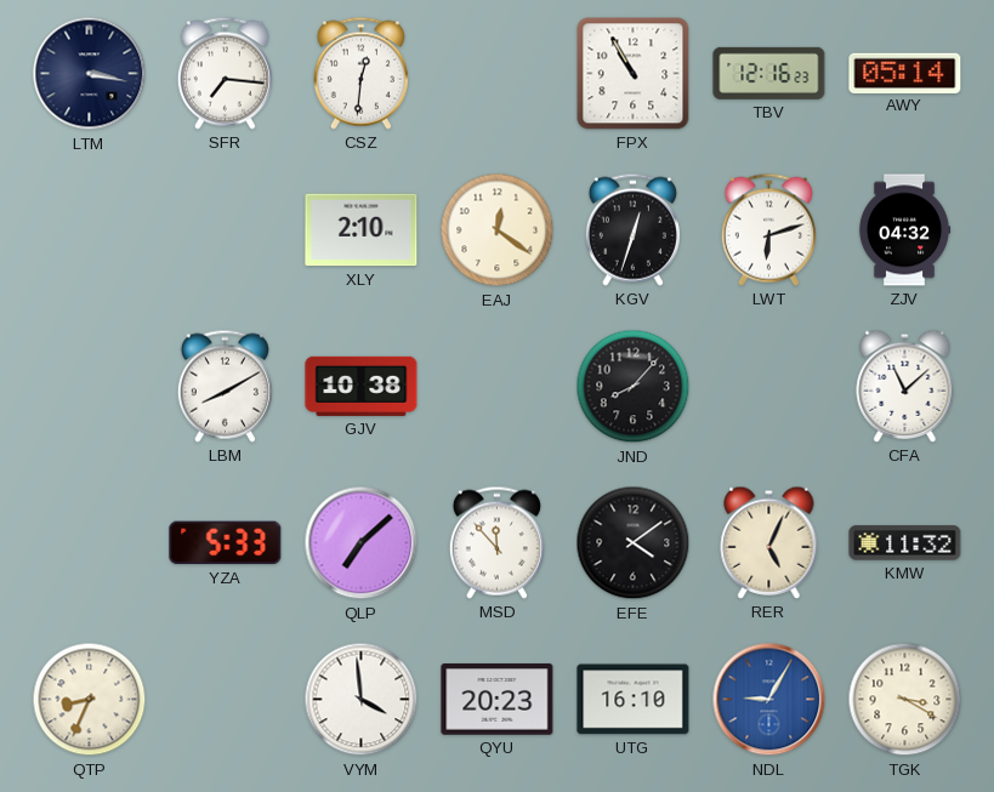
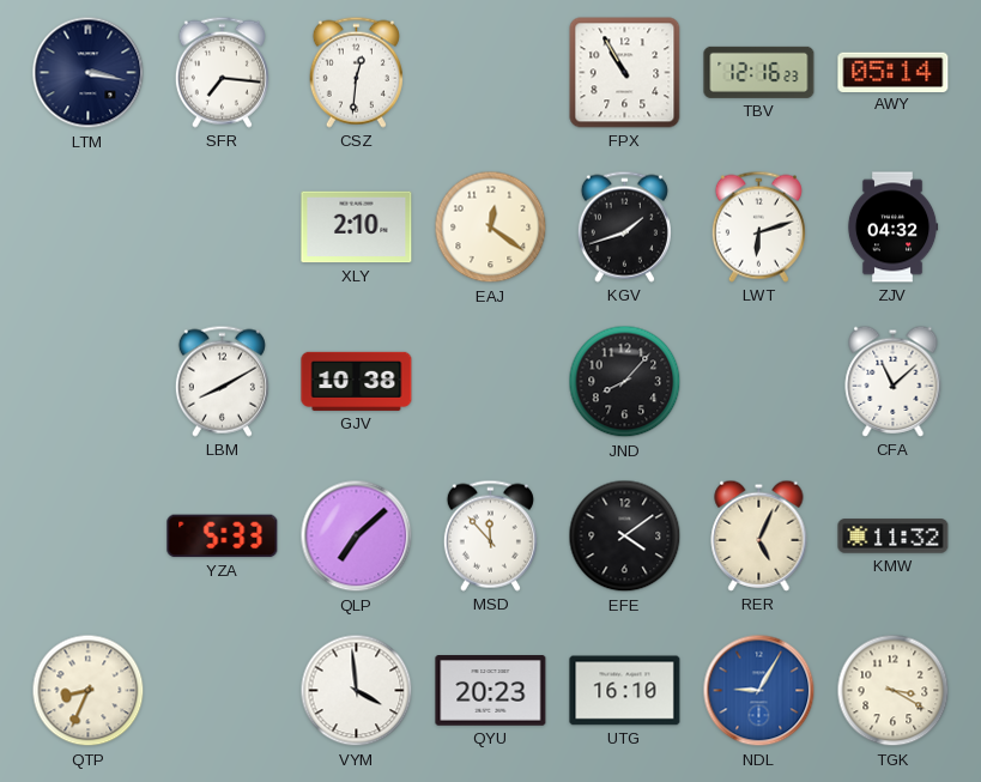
KGV: 12:33 -> 1:42 (624, 226)
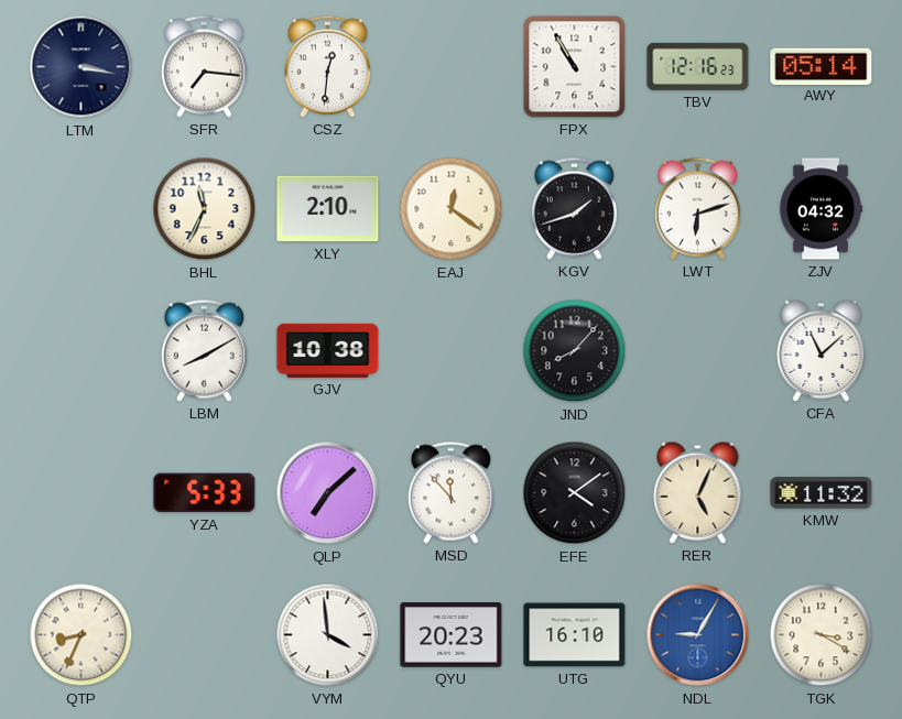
BHL: none -> 11:34 (205, 209)
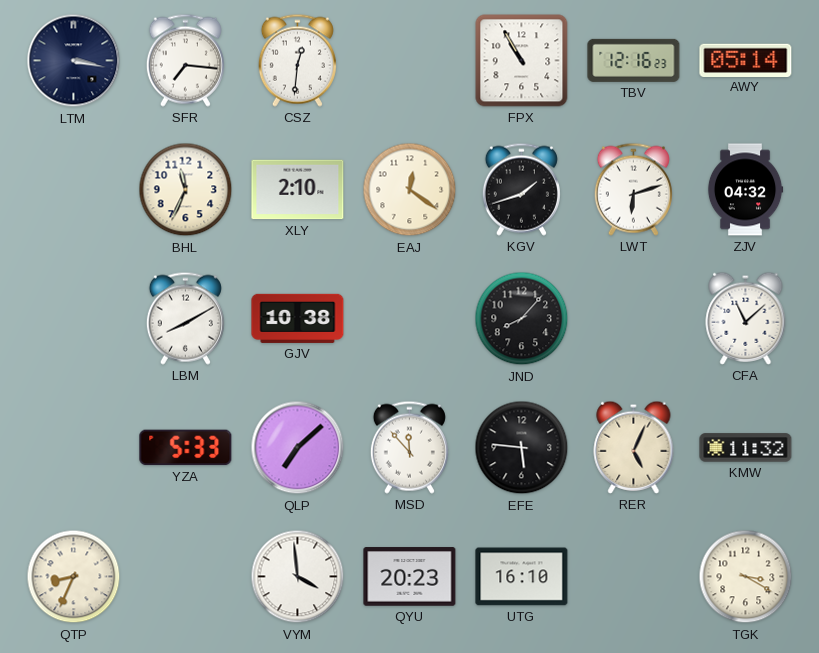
EFE: 4:09 -> 5:46 (522, 448)
NDL: 9:05 -> none (698, 635)
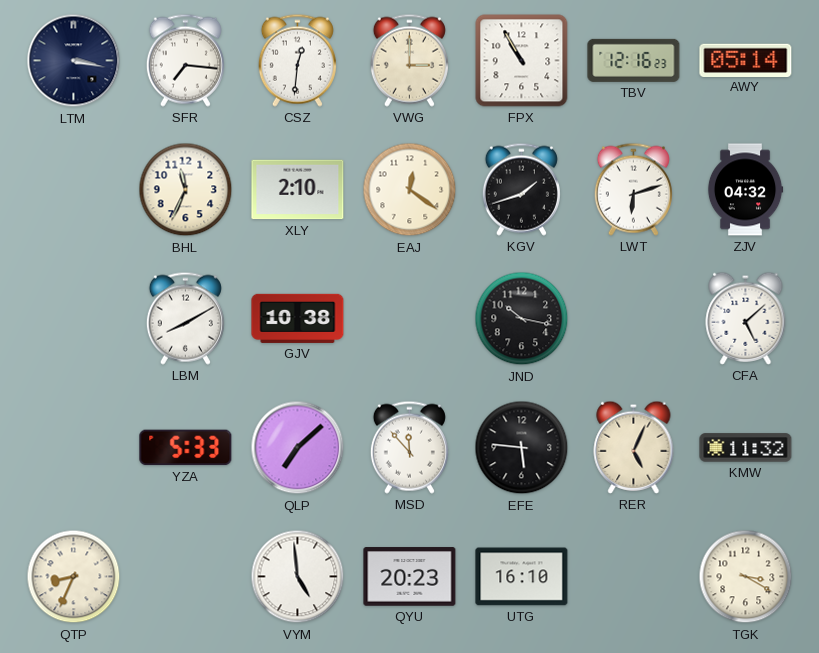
VWG: none -> 3:00 (409, 60)
JND: 8:07 -> 10:17 (522, 319)
CFA: 11:08 -> 5:08 (746, 318)
VYM: 3:59 -> 4:59 (298, 577)
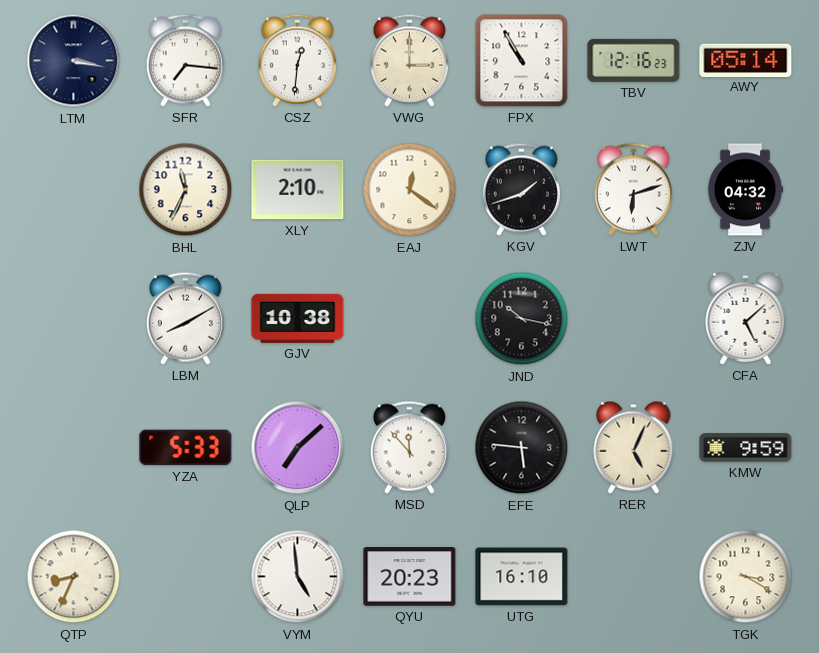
KMW: 11:32 -> 9:59 (746, 448)
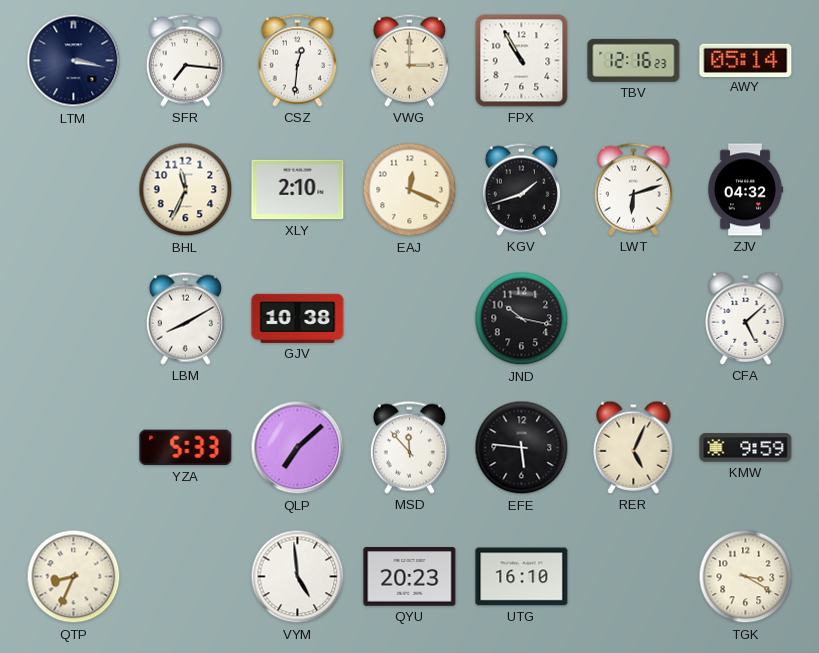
EAJ: 12:21 -> 12:19 (410, 190)
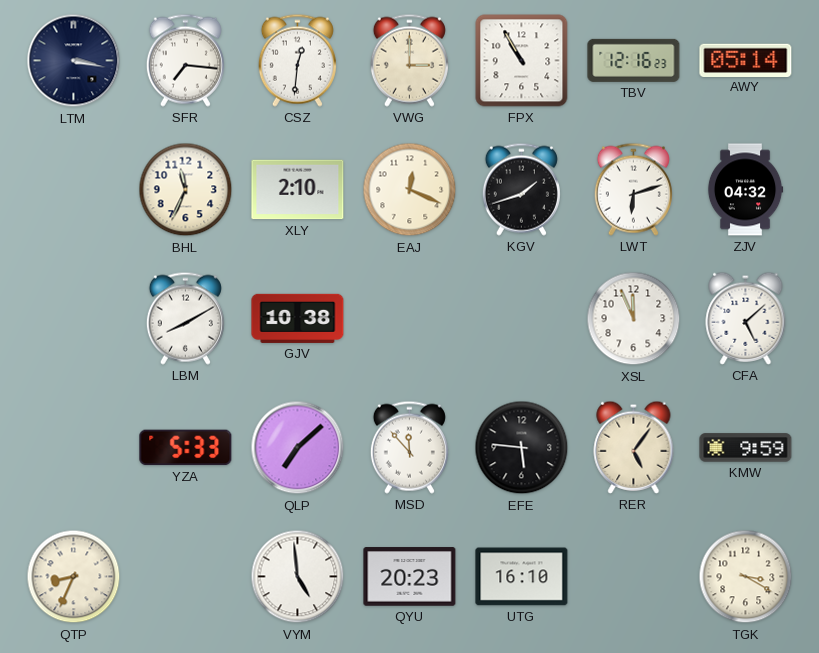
JND: 10:17 -> none (522, 319)
XSL: none -> 11:56 (634, 319)
RER: 5:04 -> 5:06 (634, 447)
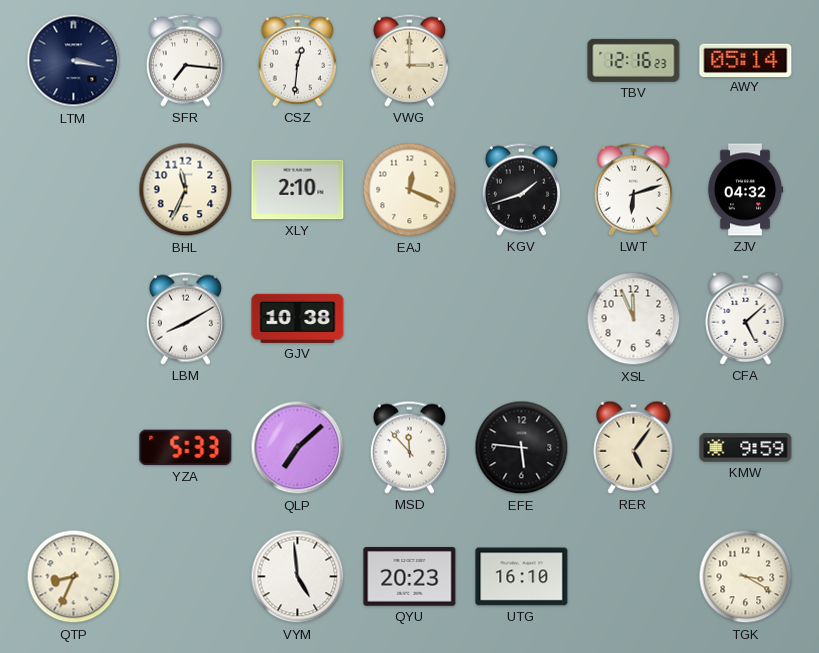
FPX: 10:55 -> none (522, 61)
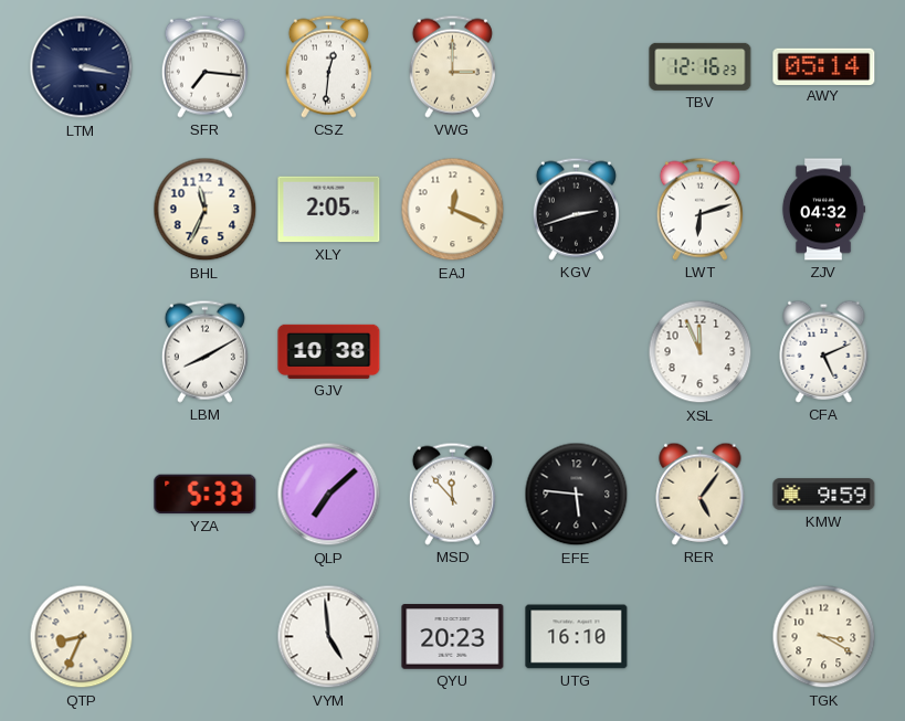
XLY: 2:10 -> 2:05 (329, 210)
KGV: 1:42 -> 2:42 (576, 209)
CFA: 5:08 -> 5:11 (824, 351)
